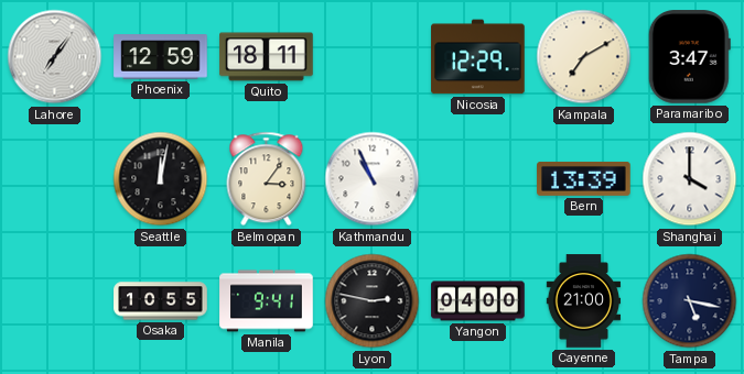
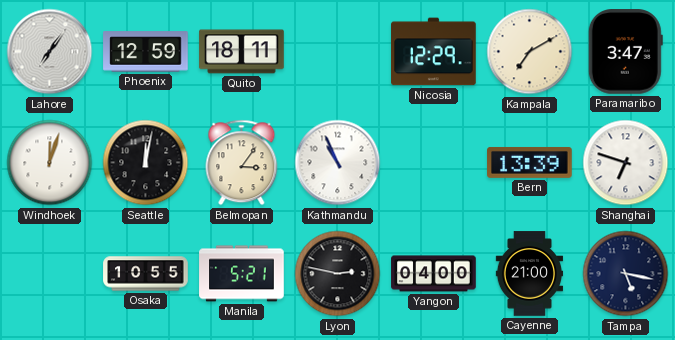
Windhoek: none -> 12:03 (50, 163)
Shanghai: 4:00 -> 6:48 (626, 163)
Manila: 9:41 -> 5:21 (242, 274)
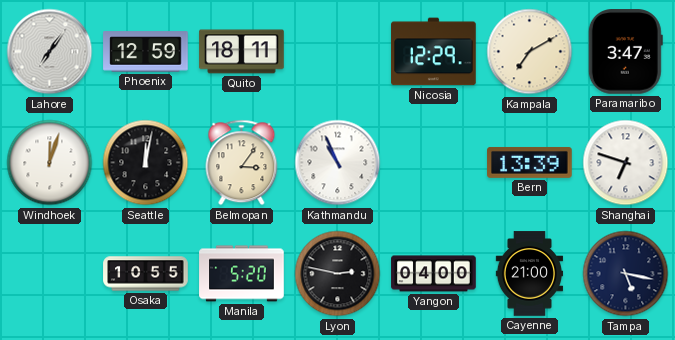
Manila: 5:21 -> 5:20 (242, 274)
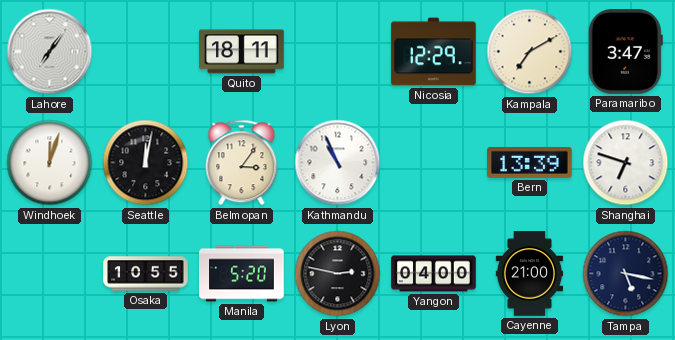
Phoenix: 12:59 -> none (146, 52)
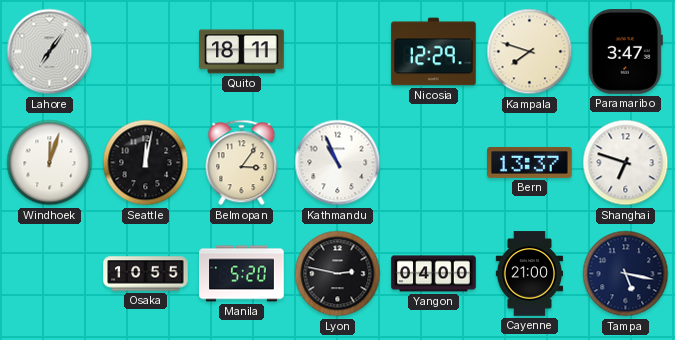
Kampala: 7:10 -> 7:48 (530, 52)
Bern: 13:39 -> 13:37 (530, 162)
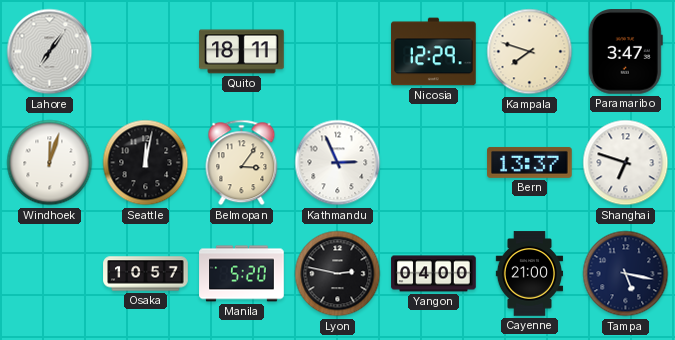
Kathmandu: 10:56 -> 2:56 (338, 163)
Osaka: 10:55 -> 10:57 (146, 274)
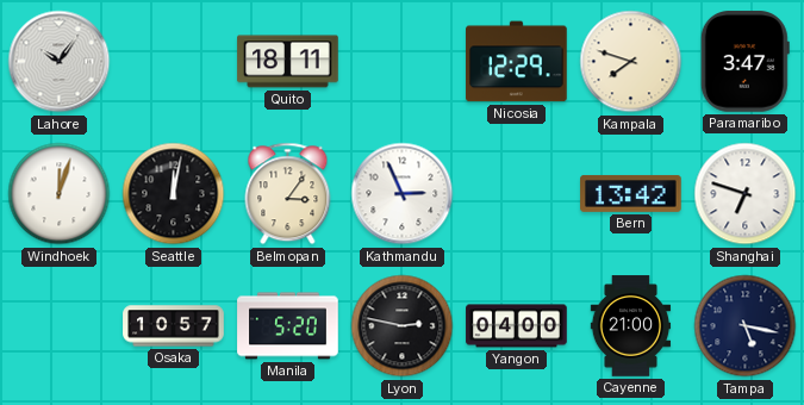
Lahore: 7:06 -> 10:06 (60, 62)
Bern: 13:37 -> 13:42 (631, 193)
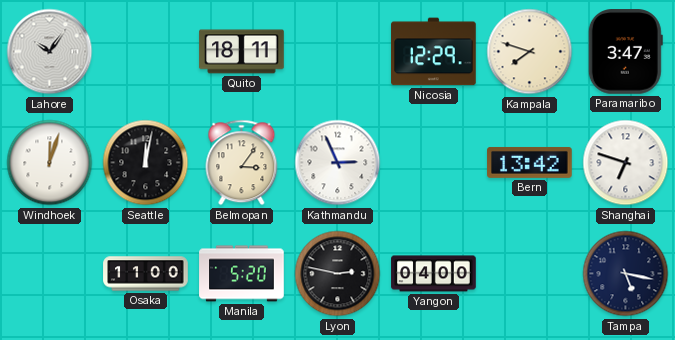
Osaka: 10:57 -> 11:00 (146, 274)
Cayenne: 21:00 -> none (631, 326)
